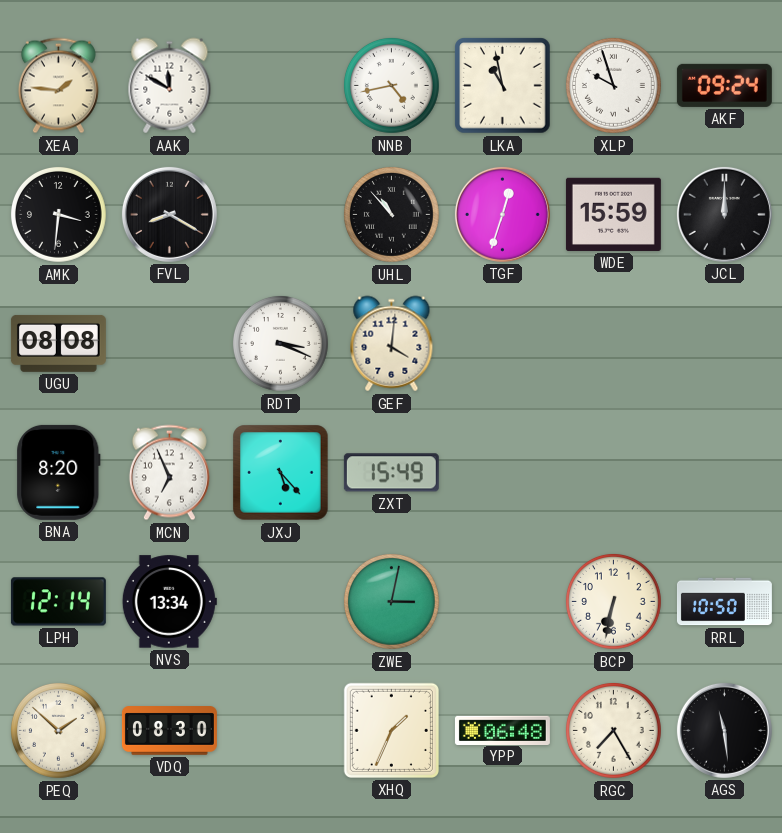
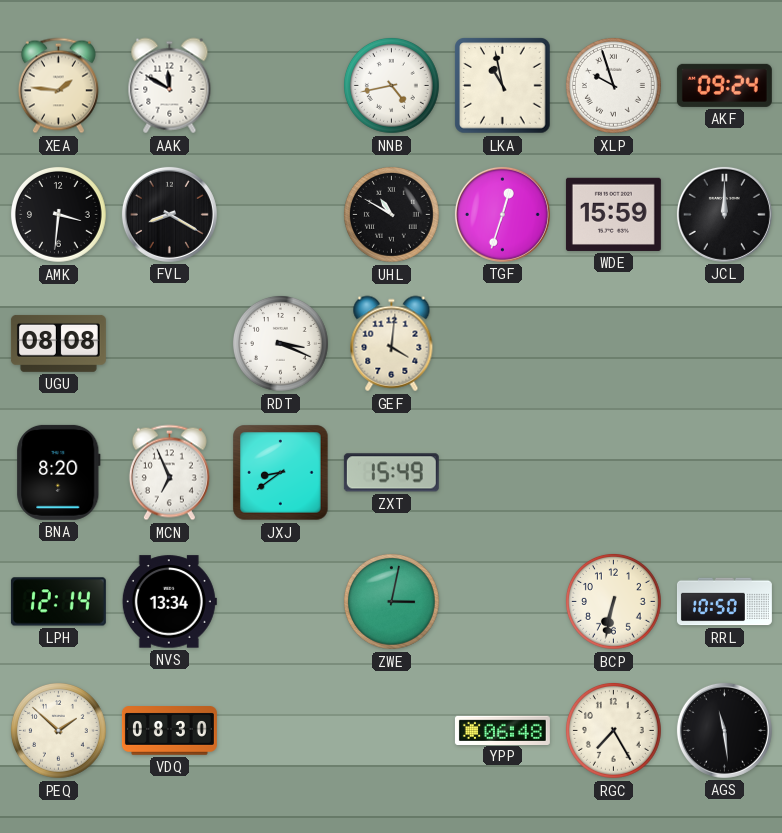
UHL: 10:53 -> 10:50 (392, 215)
JXJ: 5:23 -> 8:39 (281, 473)
XHQ: 1:34 -> none (391, 730)
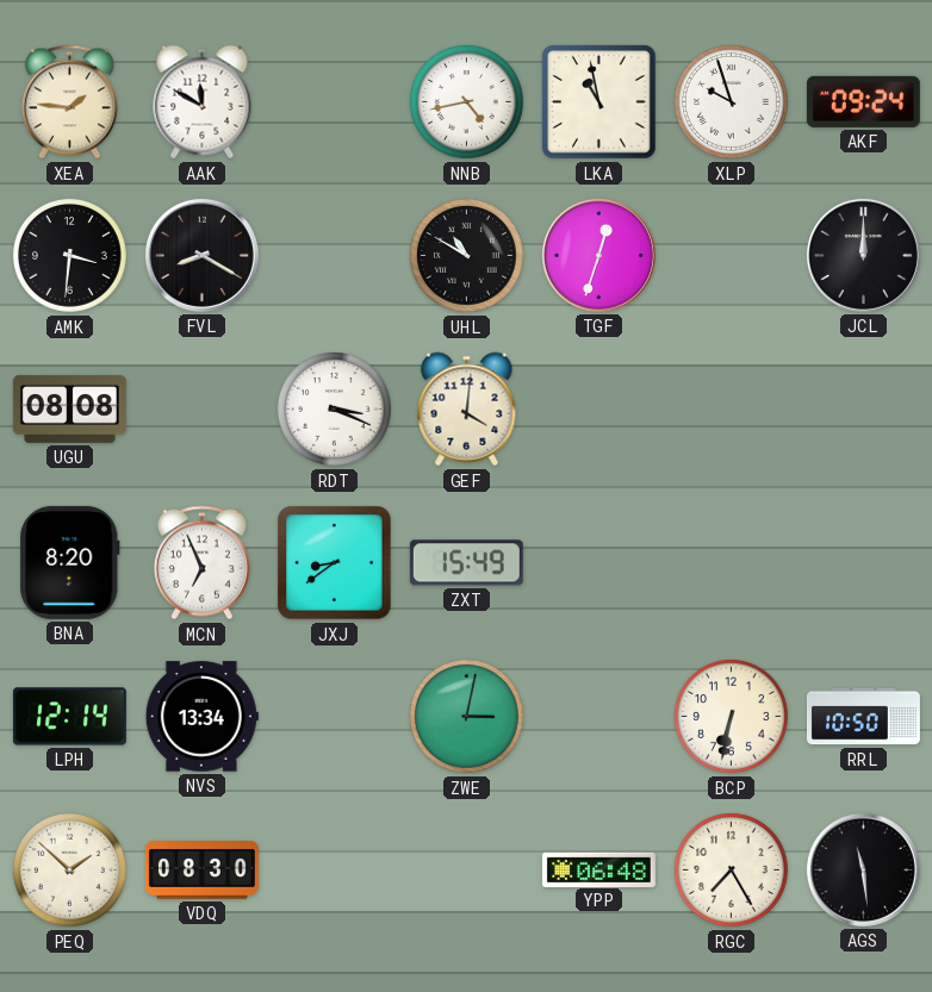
WDE: 15:59 -> none (613, 214)
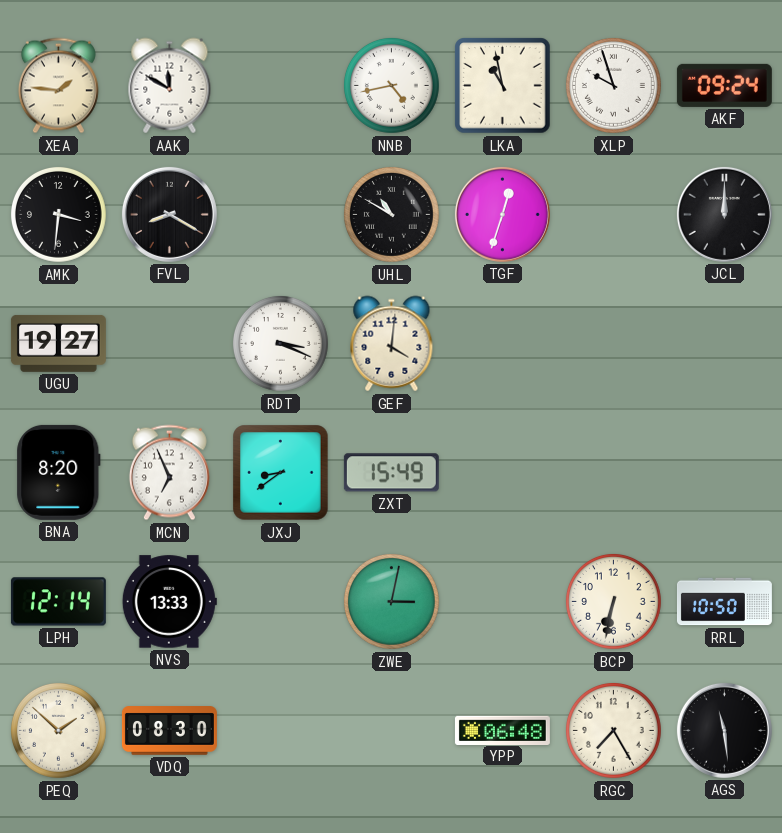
UGU: 08:08 -> 19:27 (58, 344)
NVS: 13:34 -> 13:33 (169, 602)
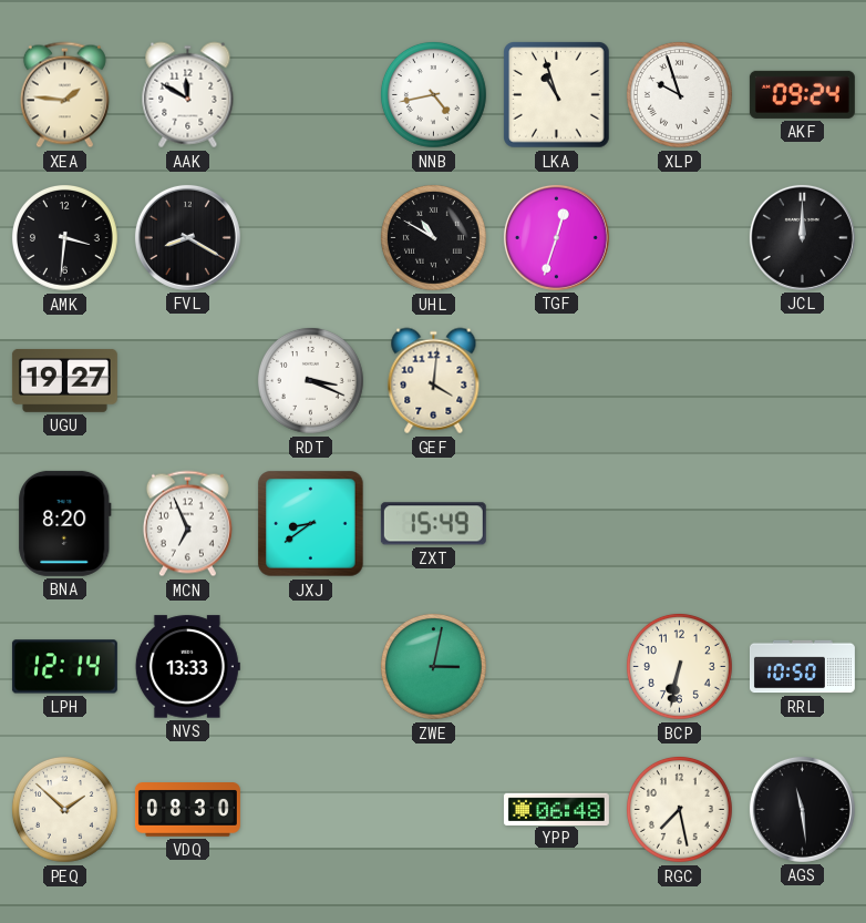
LKA: 10:58 -> 10:57 (557, 95)
RGC: 7:25 -> 7:28 (680, 810)
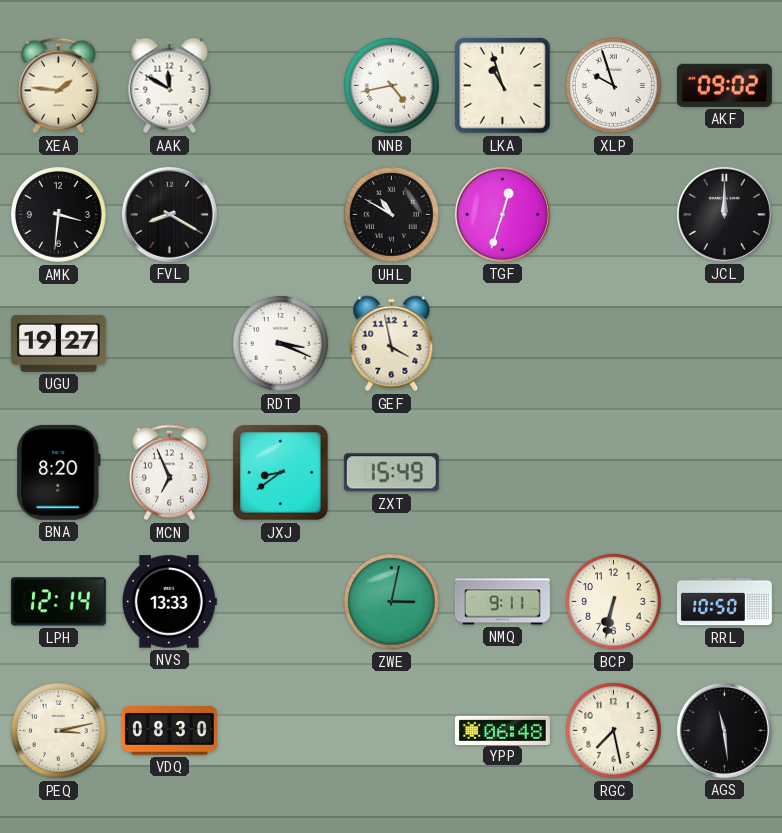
AKF: 09:24 -> 09:02 (724, 85)
GEF: 4:01 -> 3:58 (392, 344)
NMQ: none -> 9:11 (502, 602)
PEQ: 1:52 -> 3:13 (59, 731)
